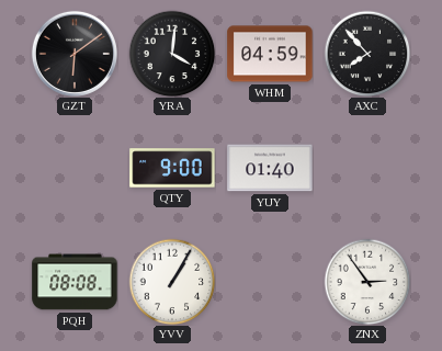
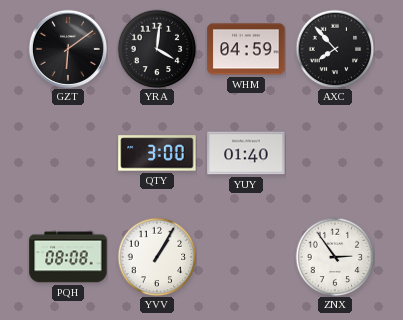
QTY: 9:00 -> 3:00 (157, 153)
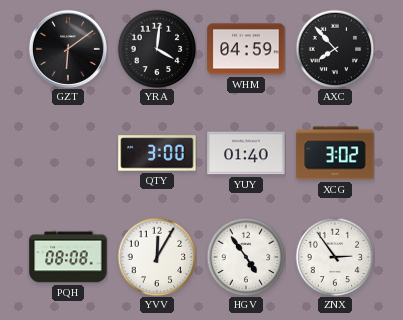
XCG: none -> 3:02 (335, 153)
YVV: 1:05 -> 12:05 (157, 257)
HGV: none -> 4:54 (246, 257)
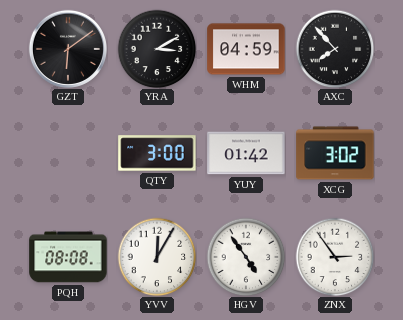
YRA: 4:01 -> 3:10 (157, 49)
YUY: 01:40 -> 01:42 (246, 153)
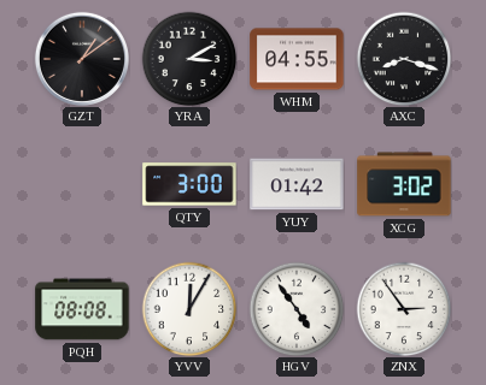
GZT: 6:09 -> 1:09 (82, 59)
WHM: 04:59 -> 04:55 (297, 59)
AXC: 7:53 -> 8:18 (404, 59)
